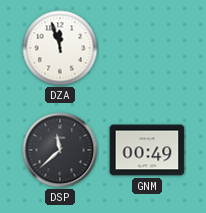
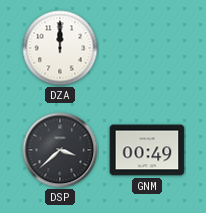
DZA: 11:57 -> 12:00 (60, 48)
DSP: 11:38 -> 3:38 (60, 150)
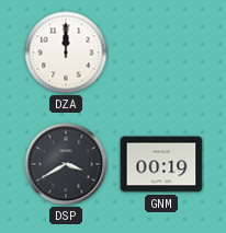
DSP: 3:38 -> 3:40 (66, 164)
GNM: 00:49 -> 00:19 (161, 164)
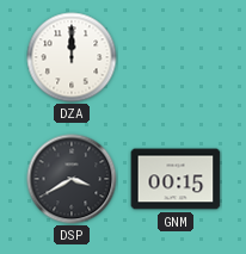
GNM: 00:19 -> 00:15 (176, 179)
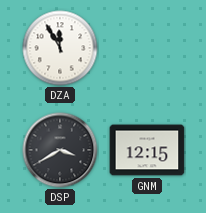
DZA: 12:00 -> 11:55 (60, 48)
GNM: 00:15 -> 12:15 (147, 150)
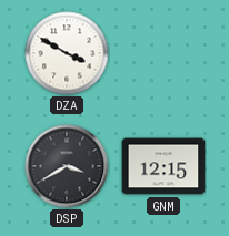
DZA: 11:55 -> 3:50 (67, 53)
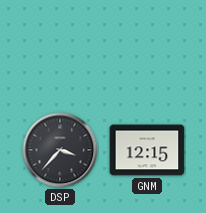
DZA: 3:50 -> none (67, 53)
DSP: 3:40 -> 3:37 (60, 150)
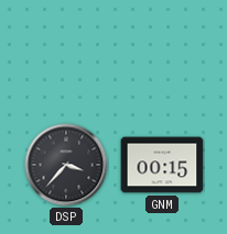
GNM: 12:15 -> 00:15 (162, 165)
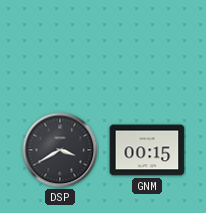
DSP: 3:37 -> 3:40 (60, 150)
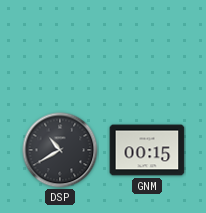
DSP: 3:40 -> 10:40 (60, 150)
